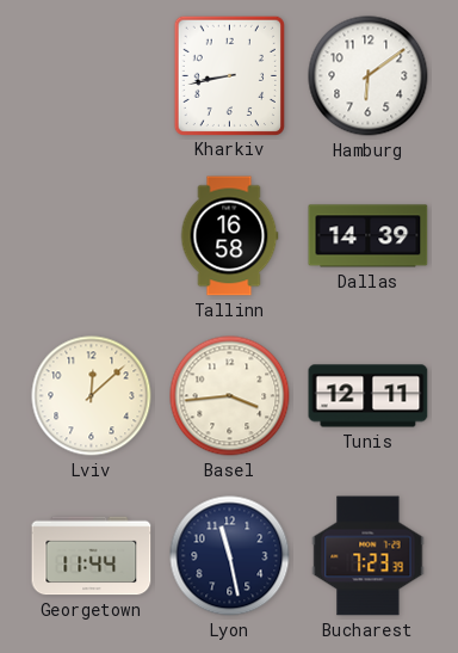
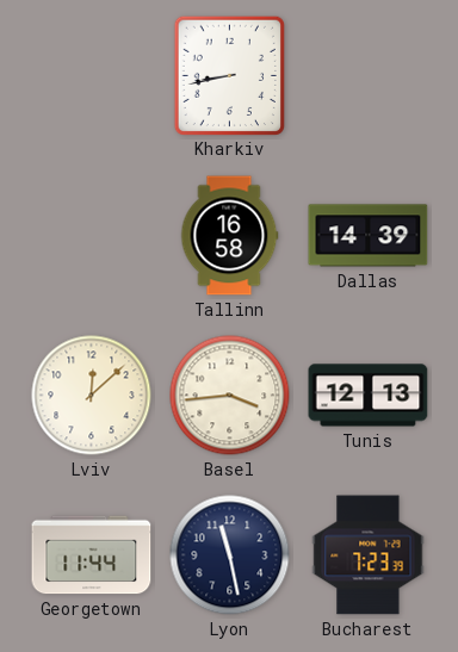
Hamburg: 6:09 -> none (369, 76)
Tunis: 12:11 -> 12:13 (369, 396)
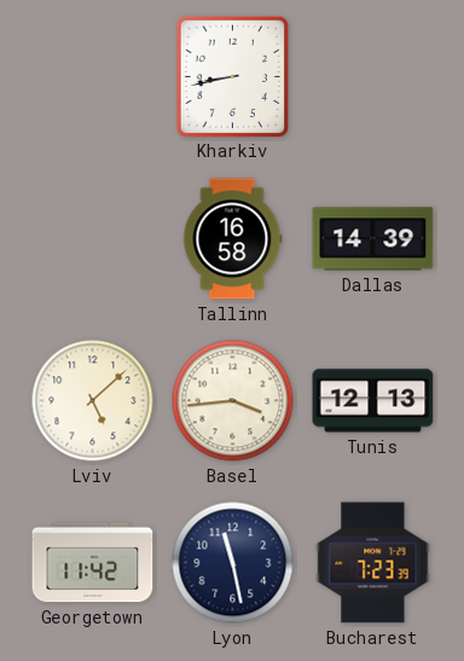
Lviv: 12:08 -> 5:08 (93, 401)
Georgetown: 11:44 -> 11:42 (93, 563)
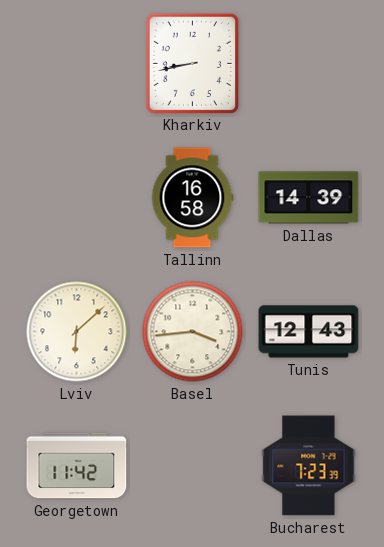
Lviv: 5:08 -> 6:08 (77, 332)
Tunis: 12:13 -> 12:43 (309, 332)
Lyon: 11:28 -> none (233, 563)
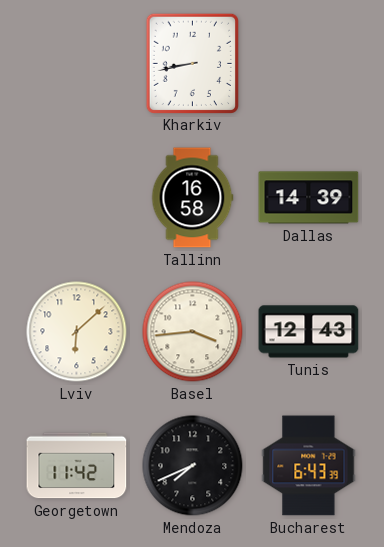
Mendoza: none -> 7:41 (193, 466)
Bucharest: 7:23 -> 6:43 (309, 466)
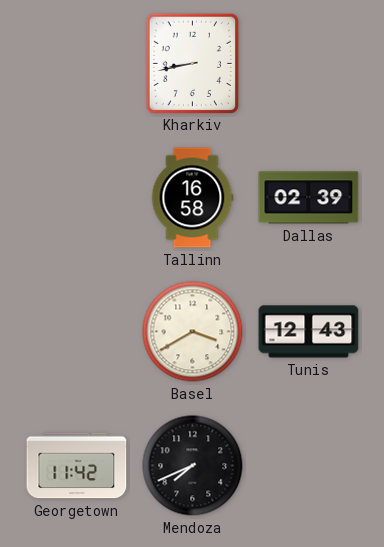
Dallas: 14:39 -> 02:39 (309, 198)
Lviv: 6:08 -> none (77, 332)
Basel: 3:44 -> 3:40 (193, 332)
Bucharest: 6:43 -> none (309, 466)
